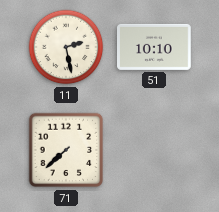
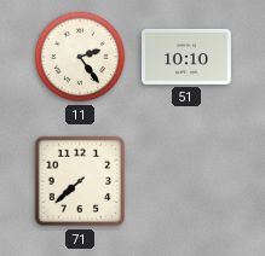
11: 2:28 -> 2:24 (80, 57)
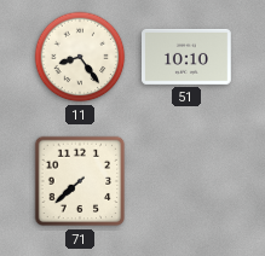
11: 2:24 -> 8:24 (80, 57)
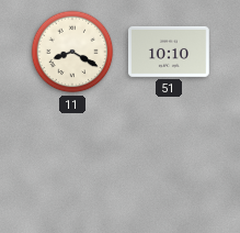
11: 8:24 -> 8:20 (72, 52)
71: 7:38 -> none (80, 181)
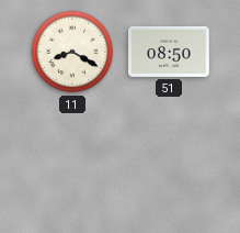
51: 10:10 -> 08:50 (170, 52)
